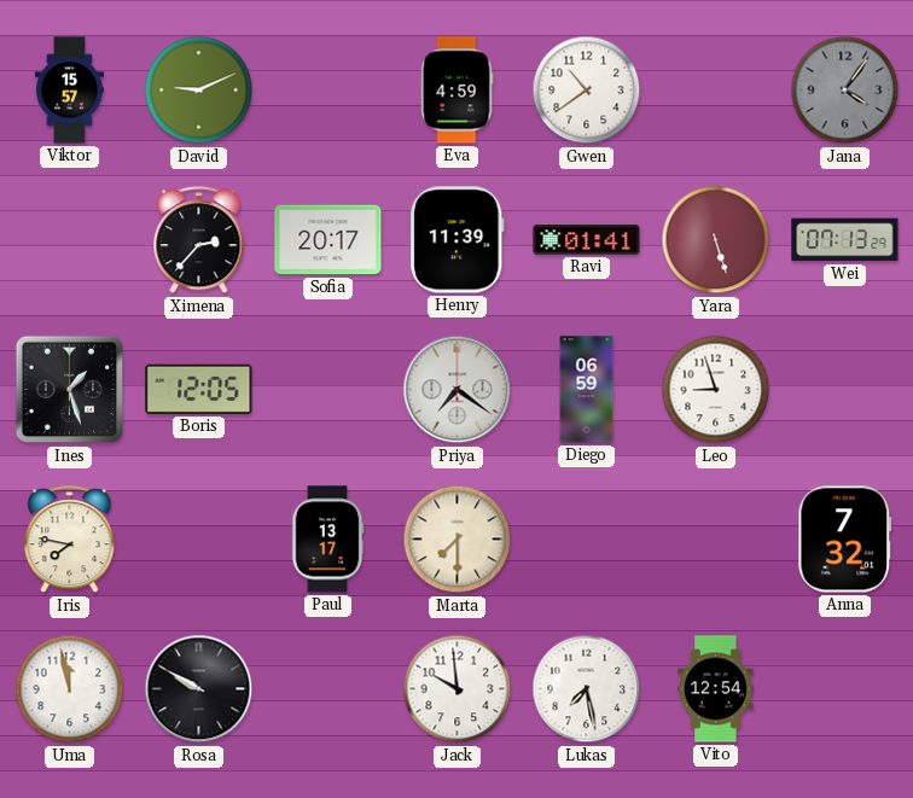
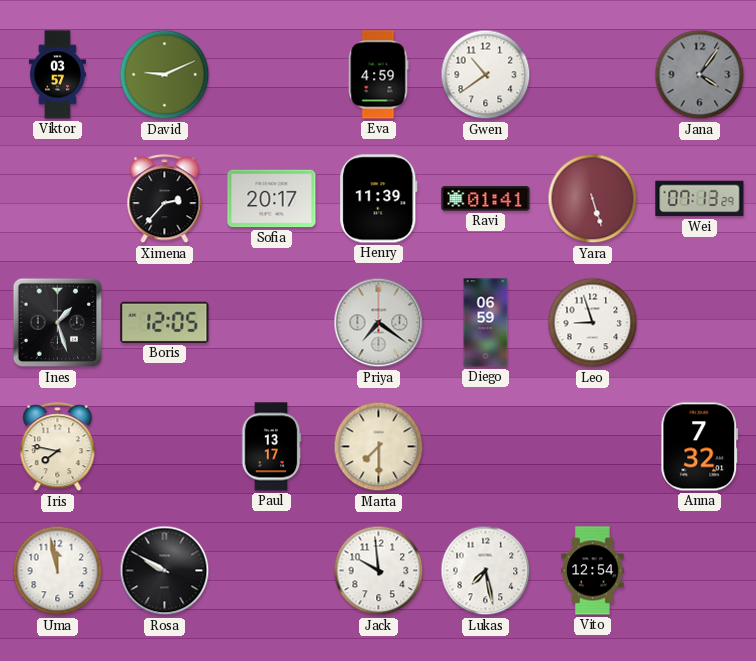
Viktor: 15:57 -> 03:57 (57, 75)
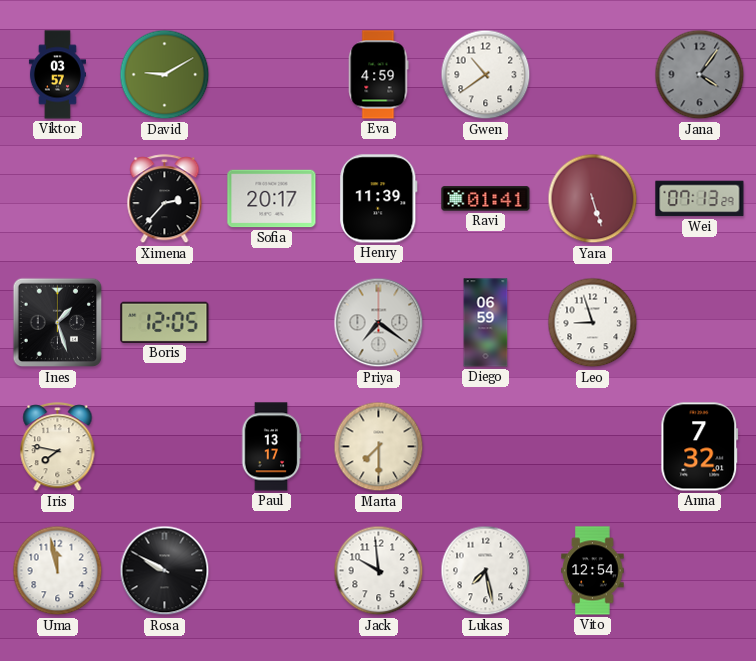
David: 9:11 -> 9:10 (165, 75)
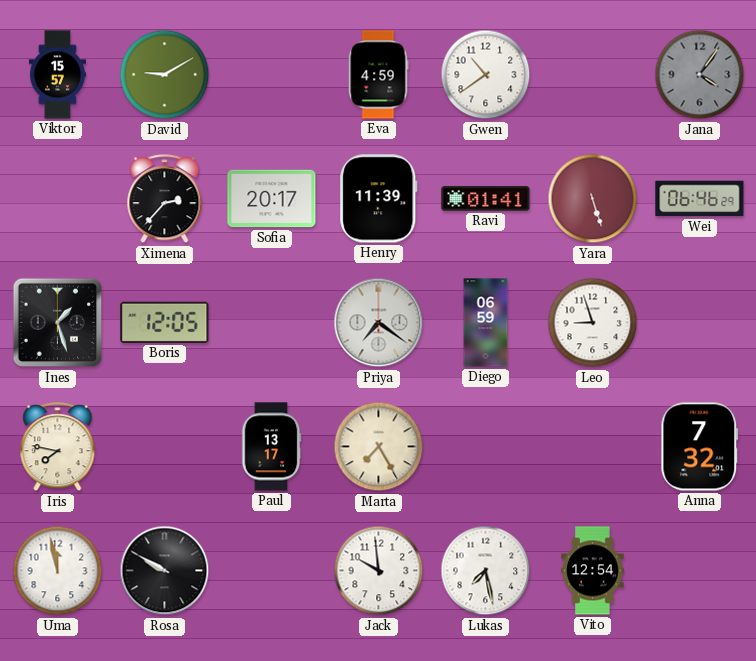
Viktor: 03:57 -> 15:57 (57, 75)
Wei: 07:13 -> 06:46 (700, 199)
Marta: 7:30 -> 7:25 (379, 447)
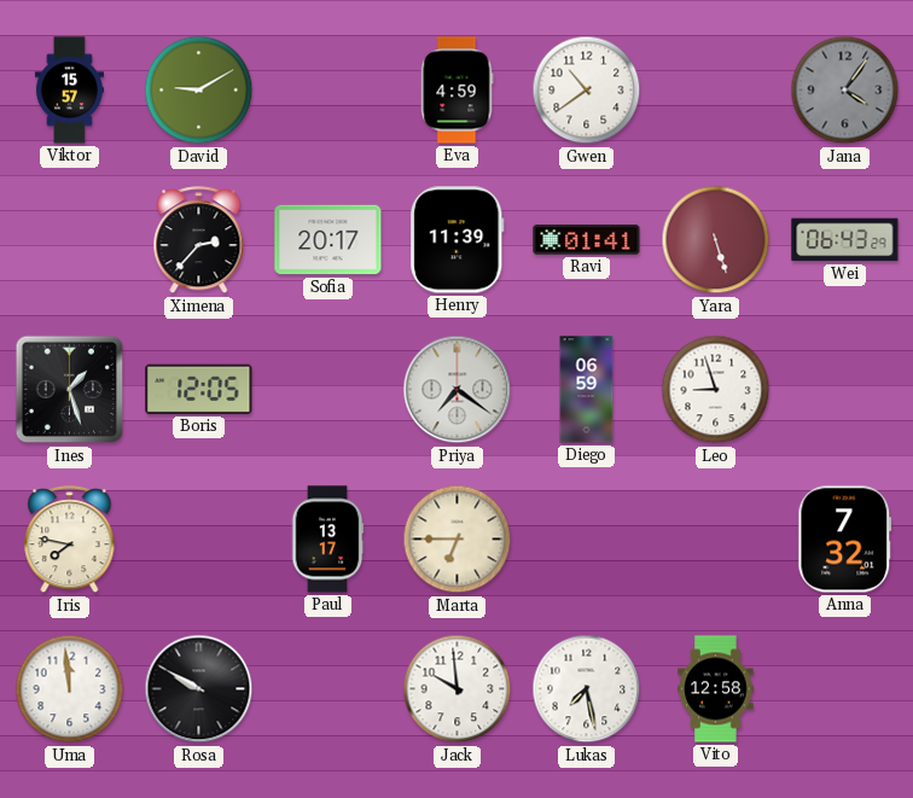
Wei: 06:46 -> 06:43 (845, 240)
Marta: 7:25 -> 6:45 (458, 540)
Uma: 11:58 -> 11:59 (70, 689)
Vito: 12:54 -> 12:58 (716, 689)
